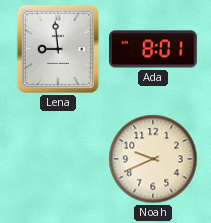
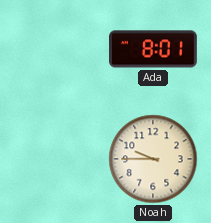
Lena: 8:59 -> none (58, 49)
Noah: 9:41 -> 9:45 (153, 159)
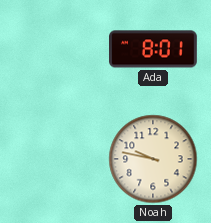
Noah: 9:45 -> 9:47 (153, 159)
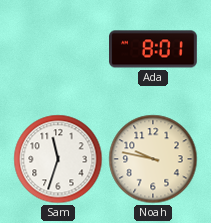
Sam: none -> 11:33 (58, 159)
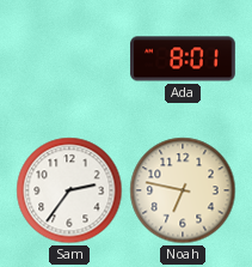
Sam: 11:33 -> 2:36 (69, 190)
Noah: 9:47 -> 6:47 (183, 190)
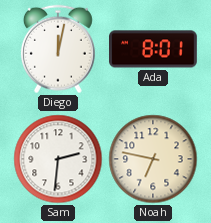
Diego: none -> 12:02 (58, 49)
Sam: 2:36 -> 2:31 (58, 159)
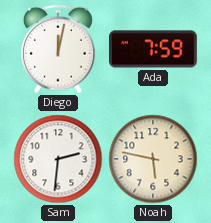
Ada: 8:01 -> 7:59 (154, 49)
Noah: 6:47 -> 5:47 (153, 159)
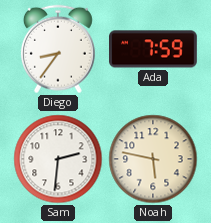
Diego: 12:02 -> 8:36 (58, 49)
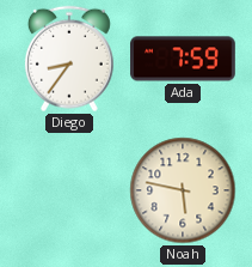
Sam: 2:31 -> none (58, 159)
